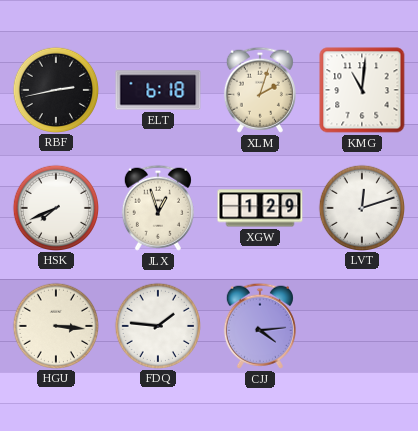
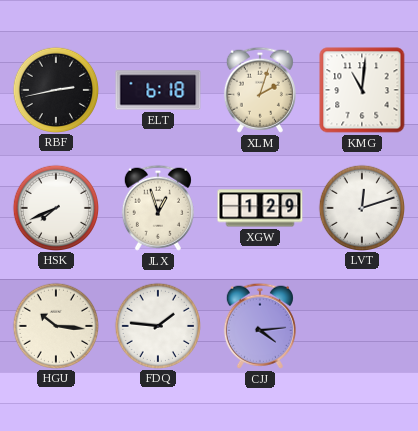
HGU: 3:16 -> 10:16 (55, 325)
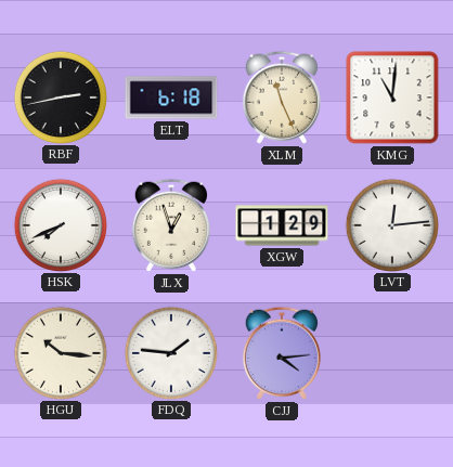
XLM: 2:03 -> 11:26 (282, 98)
LVT: 12:12 -> 12:14 (391, 224)
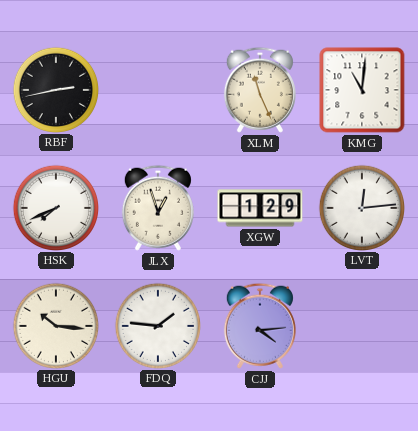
ELT: 6:18 -> none (171, 98)
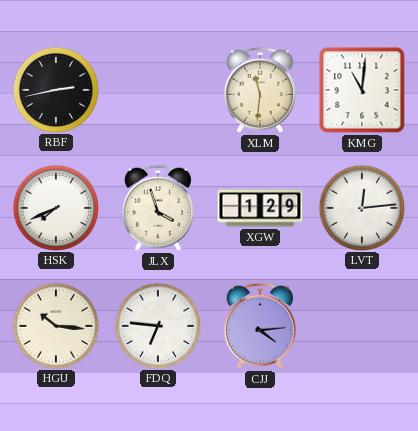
XLM: 11:26 -> 11:31 (260, 90)
JLX: 12:57 -> 3:57 (158, 208)
FDQ: 1:46 -> 6:46 (157, 325)
